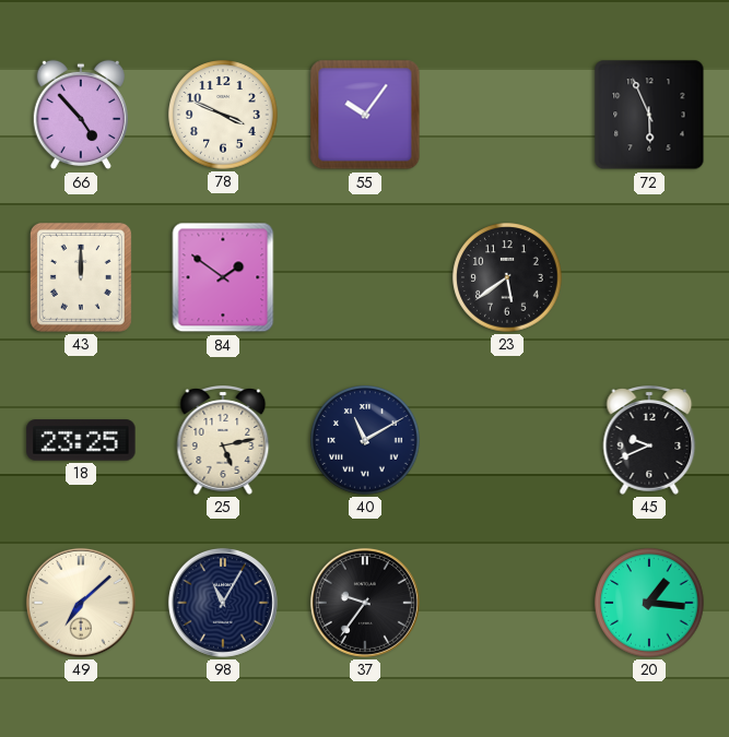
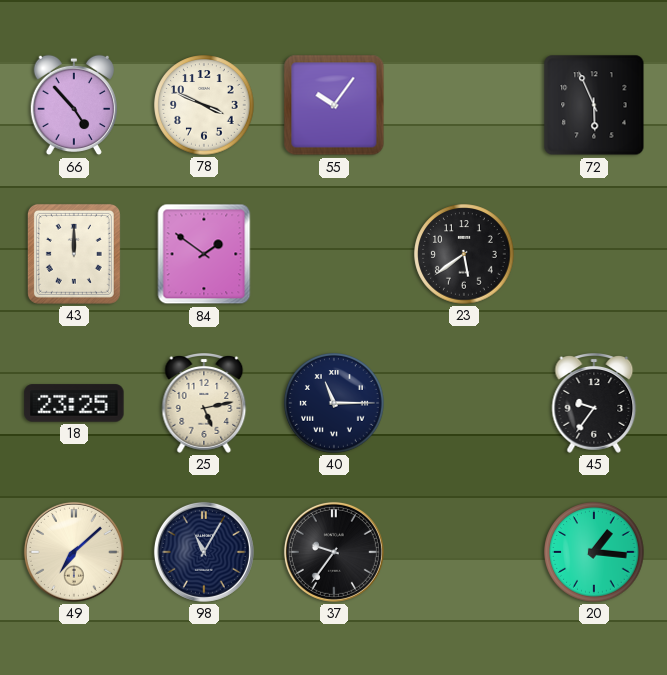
40: 11:10 -> 11:15 (334, 403)
45: 9:41 -> 9:36 (594, 404)
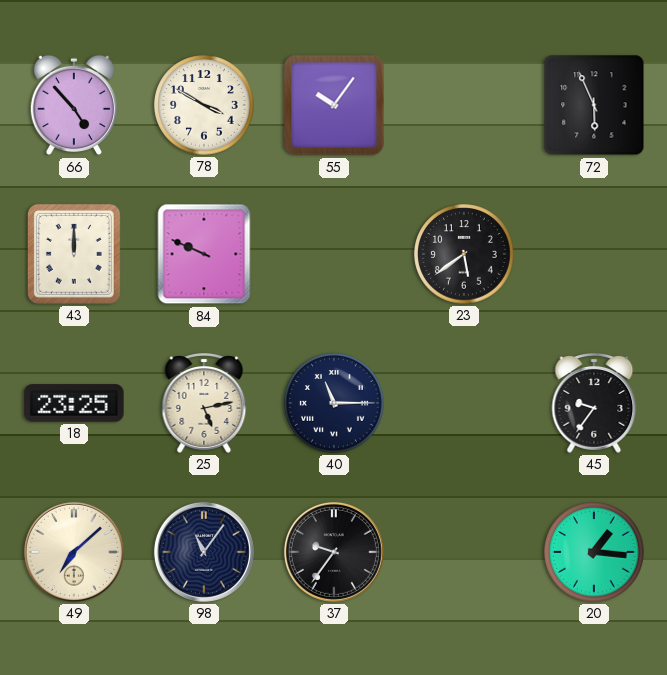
78: 3:49 -> 3:50 (204, 105)
84: 1:51 -> 9:49 (204, 254)
98: 11:05 -> 11:06 (204, 552)
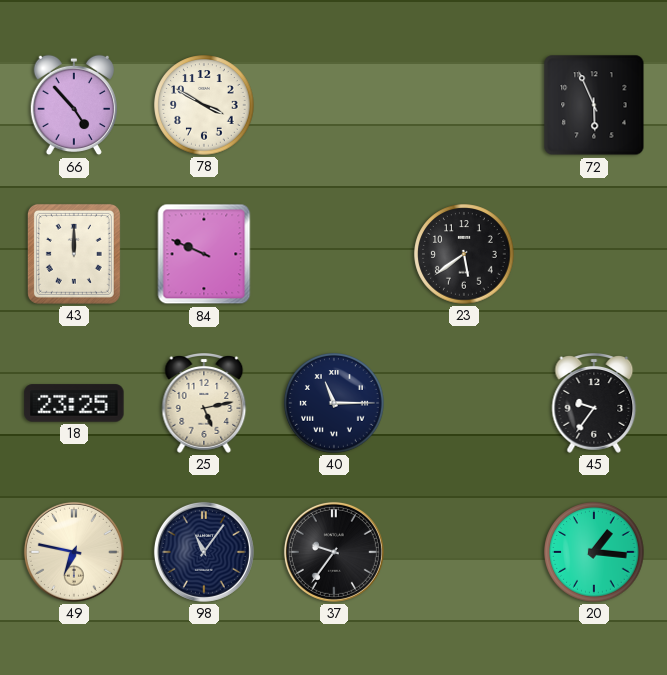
55: 10:06 -> none (334, 105)
49: 7:08 -> 6:47 (74, 552)
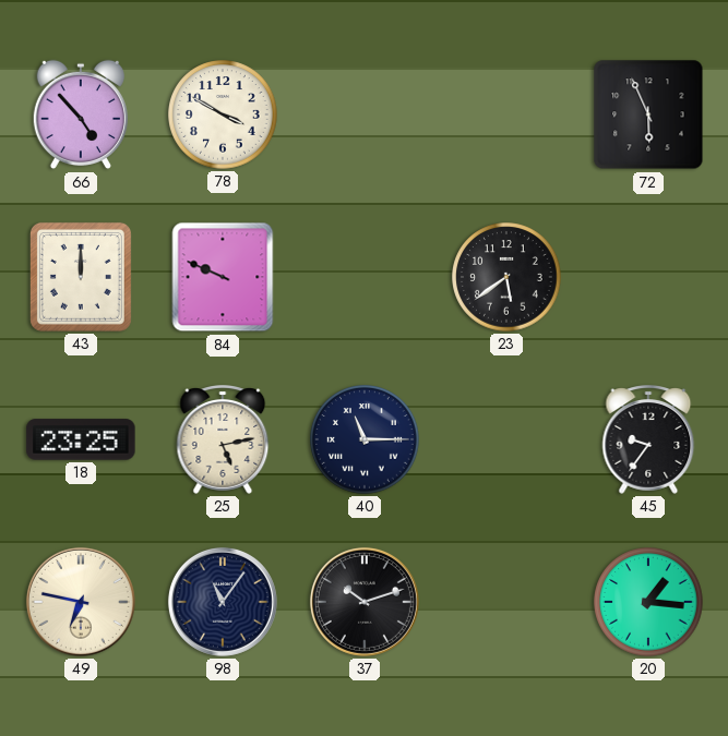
37: 9:36 -> 10:12 (365, 602)
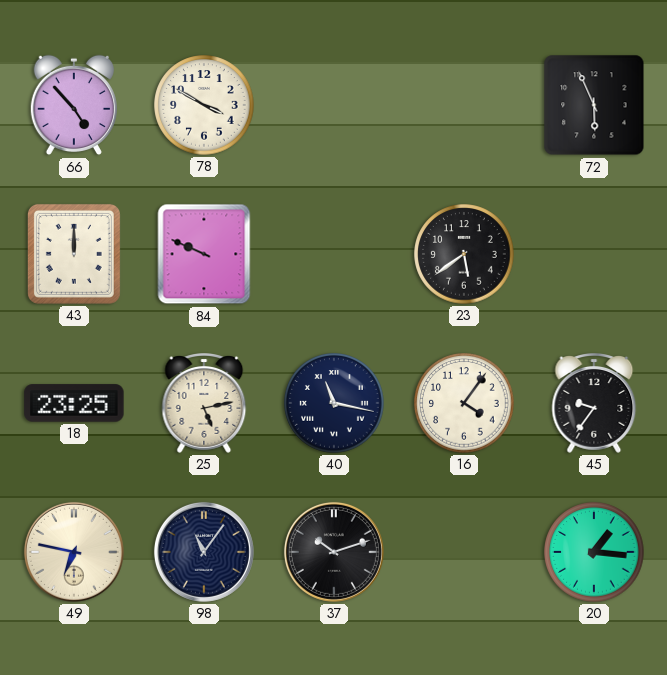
40: 11:15 -> 11:17 (334, 403)
16: none -> 4:06 (464, 403)
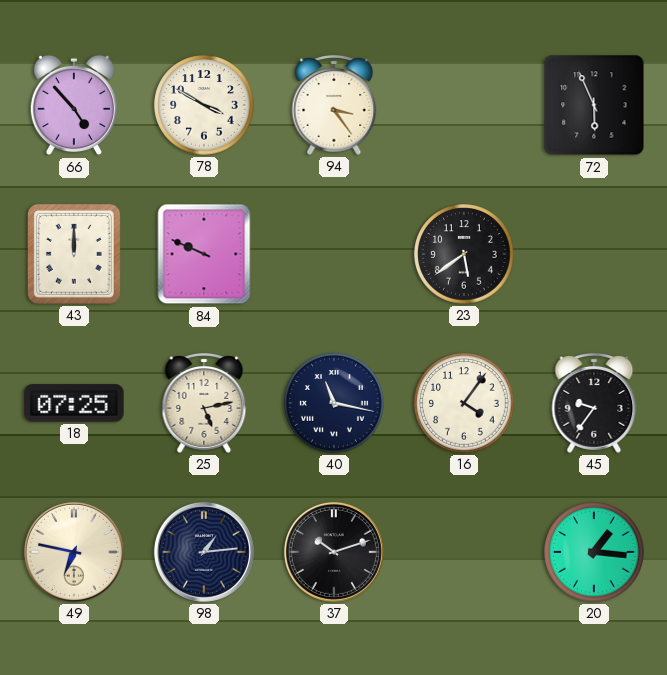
94: none -> 3:24 (334, 106)
18: 23:25 -> 07:25 (74, 403)
98: 11:06 -> 1:14 (204, 552)
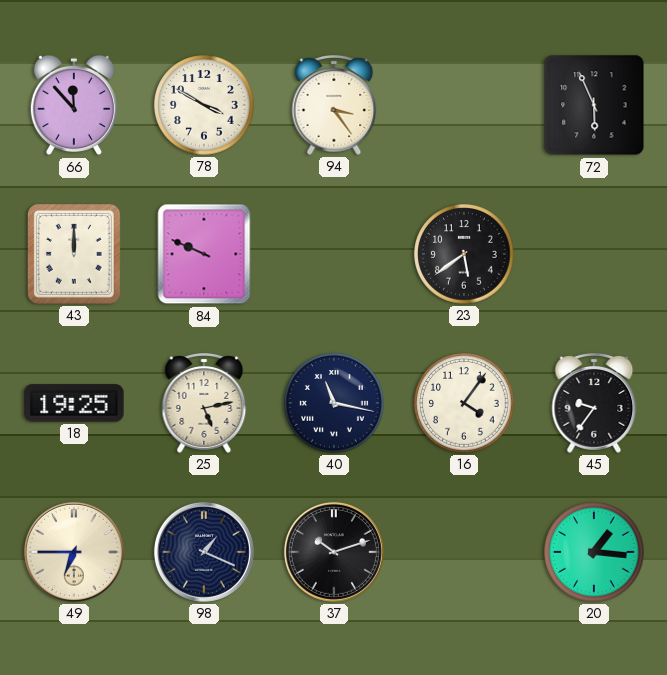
66: 4:53 -> 11:53 (74, 105)
18: 07:25 -> 19:25 (74, 403)
49: 6:47 -> 6:45 (74, 552)
98: 1:14 -> 1:19 (204, 552)
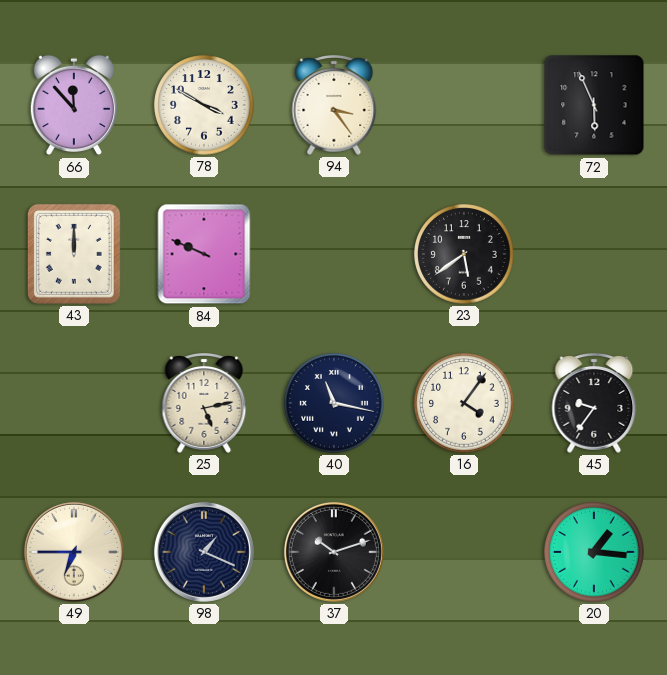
18: 19:25 -> none (74, 403)
